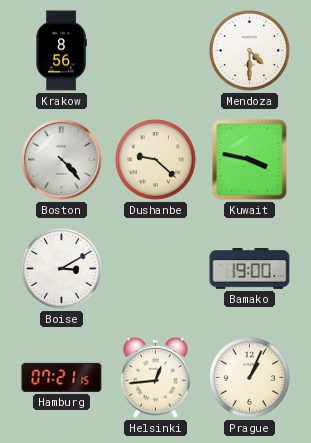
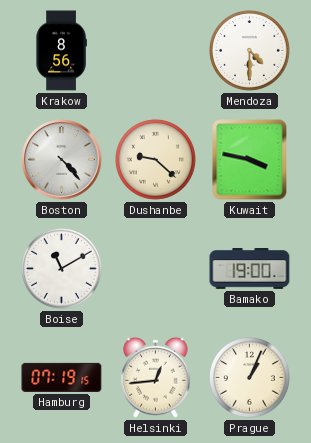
Boise: 3:10 -> 11:10 (62, 269)
Hamburg: 07:21 -> 07:19 (62, 377)
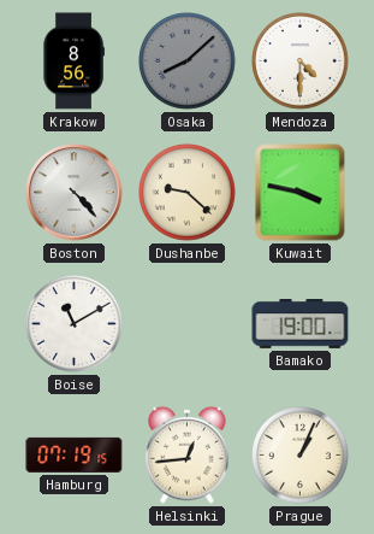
Osaka: none -> 8:08 (188, 61)
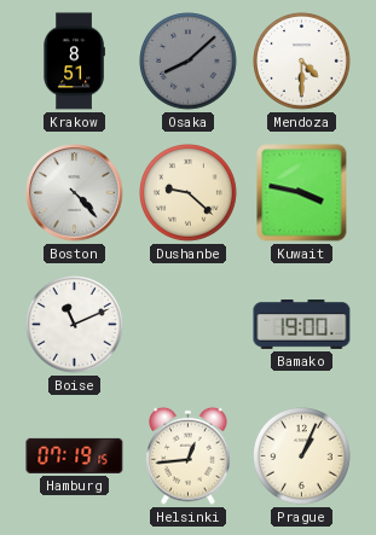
Krakow: 8:56 -> 8:51 (74, 62)
Boise: 11:10 -> 11:11 (75, 325)
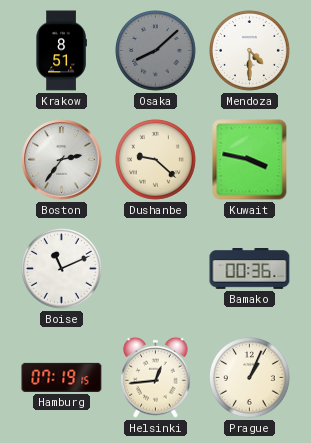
Boston: 4:23 -> 2:36 (62, 160)
Bamako: 19:00 -> 00:36 (250, 269)
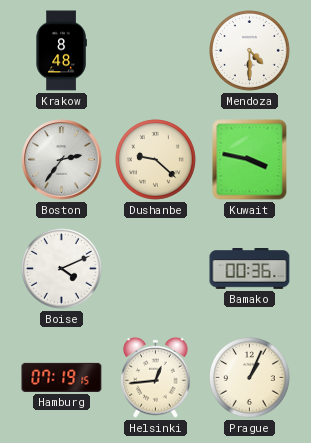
Krakow: 8:51 -> 8:48 (61, 51)
Osaka: 8:08 -> none (156, 51)
Boise: 11:11 -> 4:11 (62, 269)
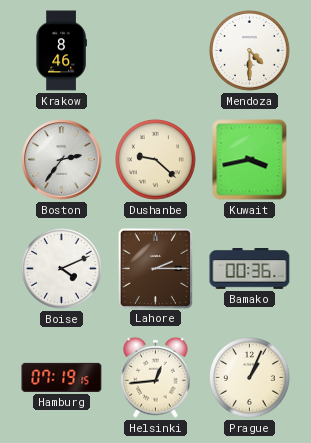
Krakow: 8:48 -> 8:46 (61, 51)
Kuwait: 3:47 -> 3:43 (250, 160)
Lahore: none -> 2:15 (155, 268)
